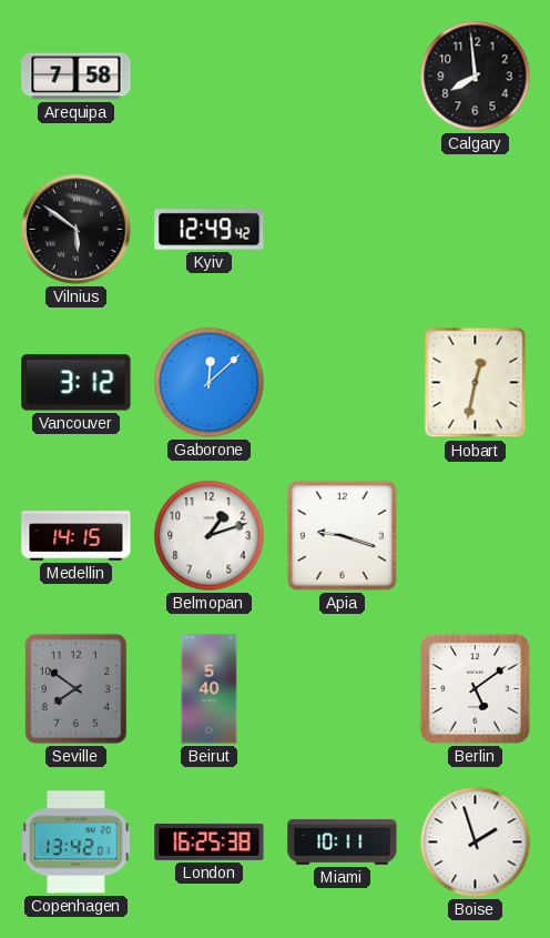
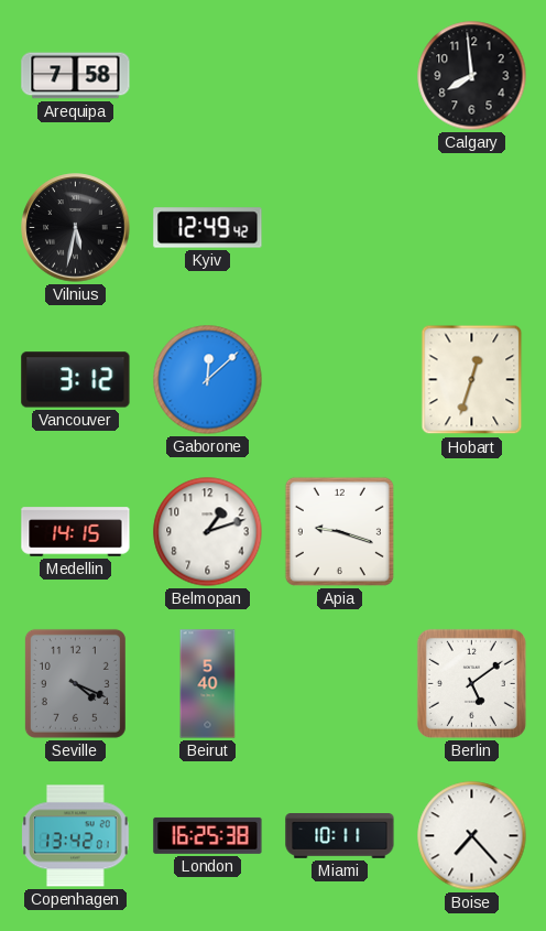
Vilnius: 5:51 -> 5:32 (76, 228)
Hobart: 12:32 -> 12:33 (472, 380)
Seville: 7:51 -> 4:19 (75, 683)
Boise: 1:57 -> 7:23 (472, 836)
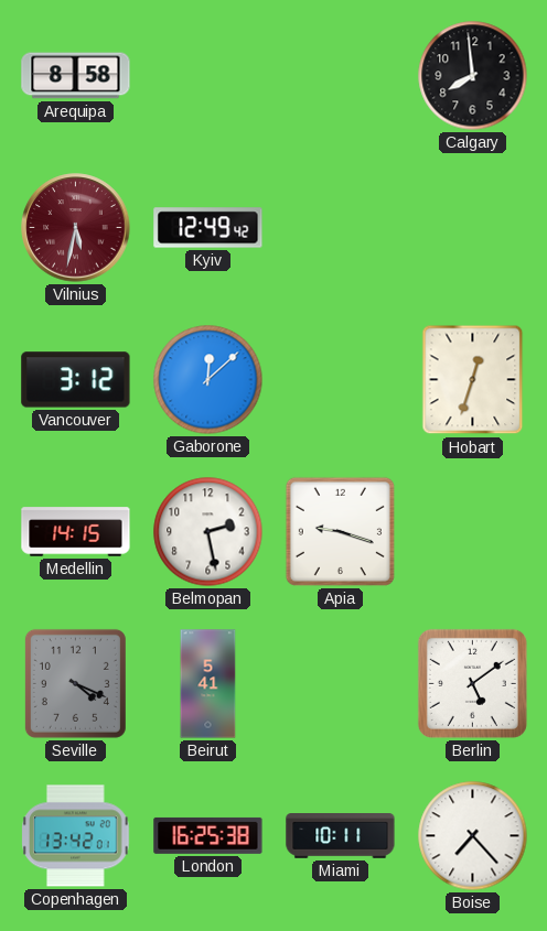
Arequipa: 7:58 -> 8:58 (76, 76)
Vilnius dial: black -> burgundy (76, 228)
Belmopan: 1:12 -> 2:28 (208, 532)
Beirut: 5:40 -> 5:41 (208, 684)
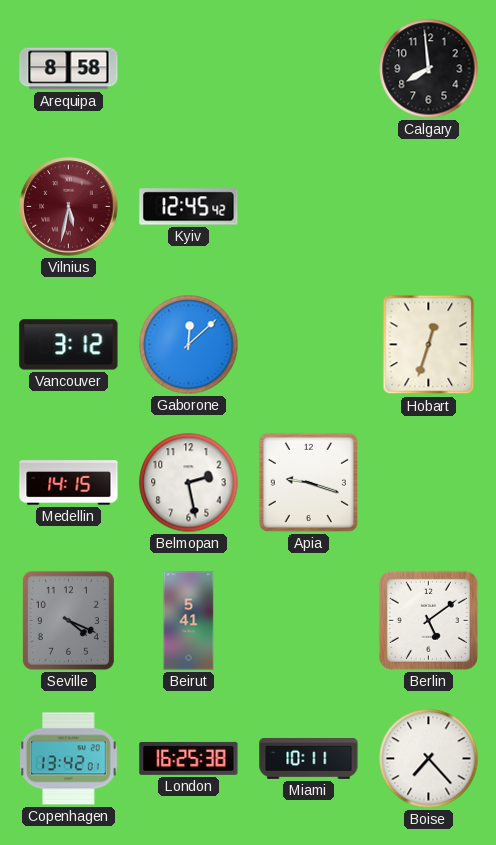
Kyiv: 12:49 -> 12:45 (189, 207)
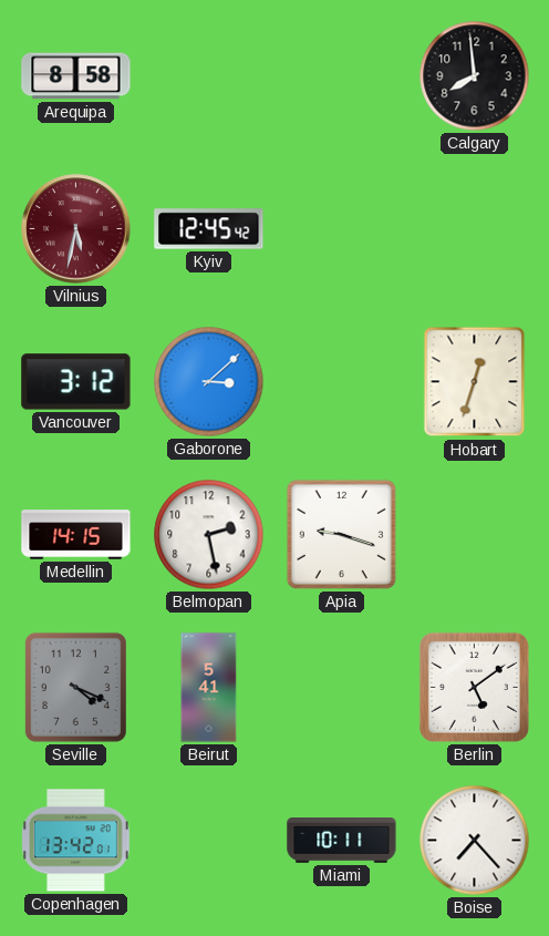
Gaborone: 12:08 -> 3:08 (209, 382)
London: 16:25 -> none (189, 758)
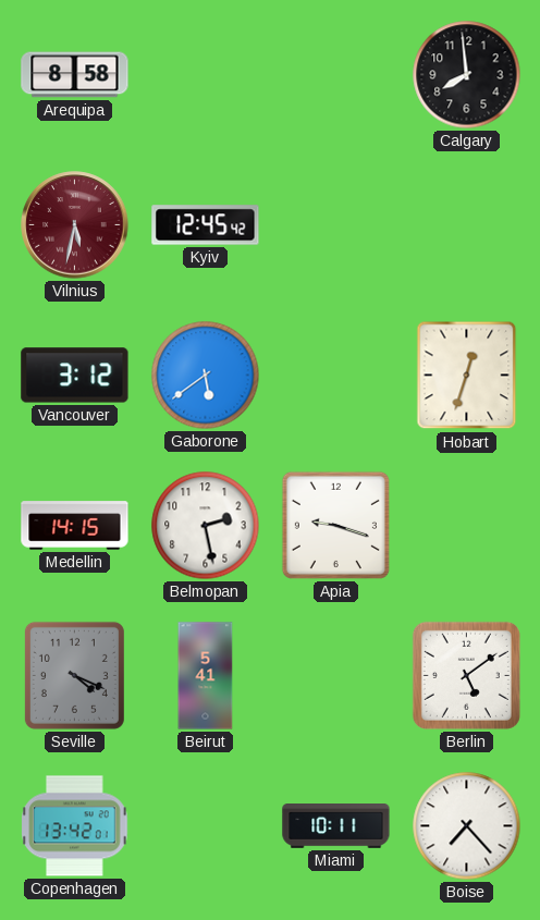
Gaborone: 3:08 -> 5:39 (206, 376)
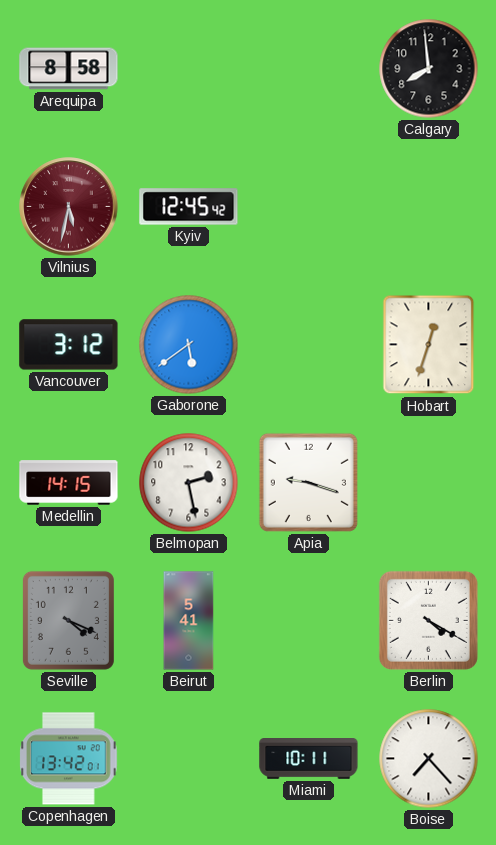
Berlin: 5:09 -> 4:20 (428, 620)
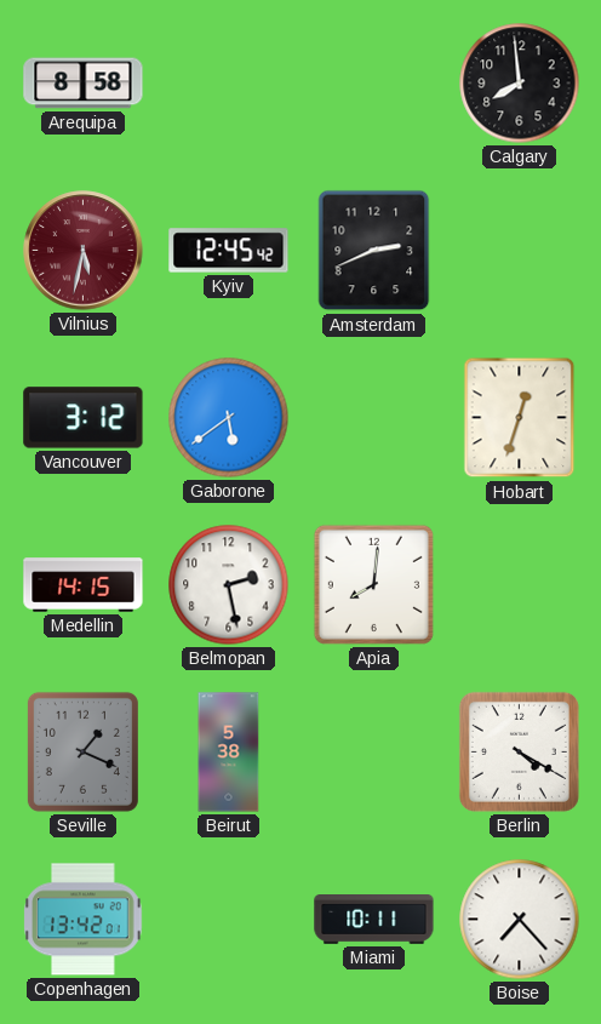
Amsterdam: none -> 2:41 (374, 251)
Apia: 9:18 -> 8:01 (373, 584)
Seville: 4:19 -> 1:19 (82, 751)
Beirut: 5:41 -> 5:38 (229, 753)
